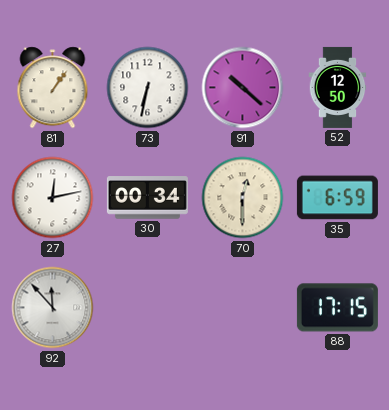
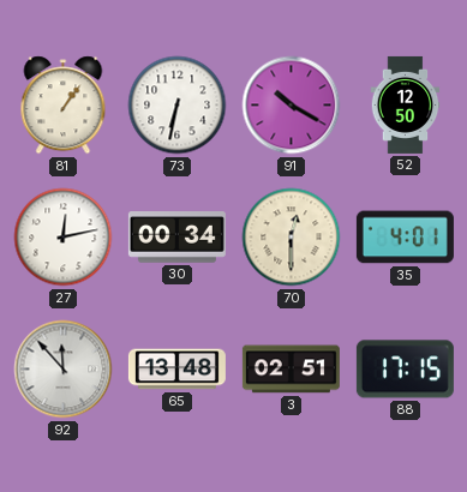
91: 10:22 -> 10:20 (292, 106)
35: 6:59 -> 4:01 (405, 238)
65: none -> 13:48 (176, 370)
3: none -> 02:51 (291, 370)
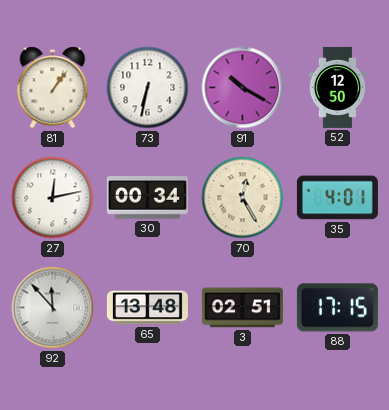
70: 12:30 -> 12:25 (243, 198)
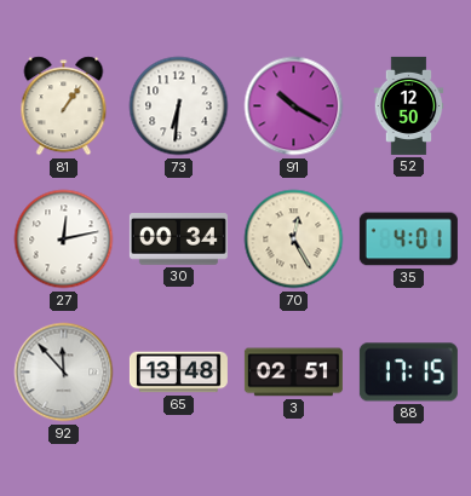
73: 6:32 -> 6:31 (179, 106)
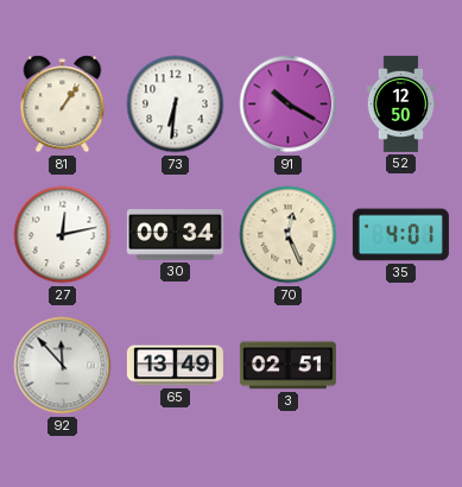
70: 12:25 -> 12:26 (289, 235)
65: 13:48 -> 13:49 (175, 366)
88: 17:15 -> none (408, 373)
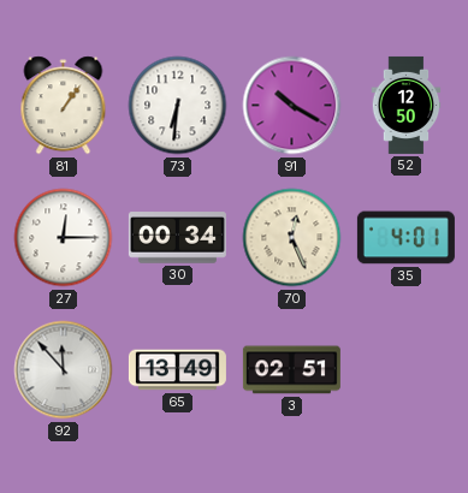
27: 12:13 -> 12:15 (64, 238)
